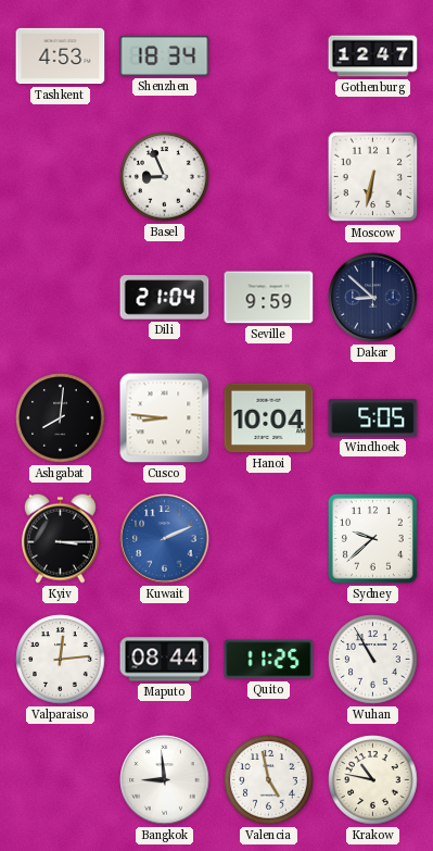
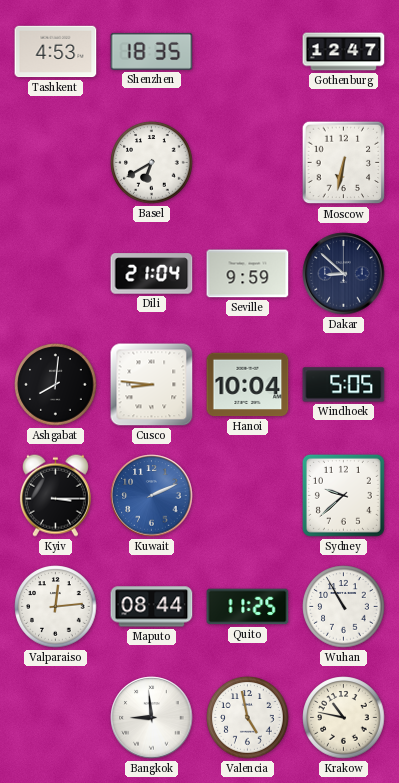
Shenzhen: 18:34 -> 18:35 (152, 51)
Basel: 8:56 -> 6:40 (152, 163)
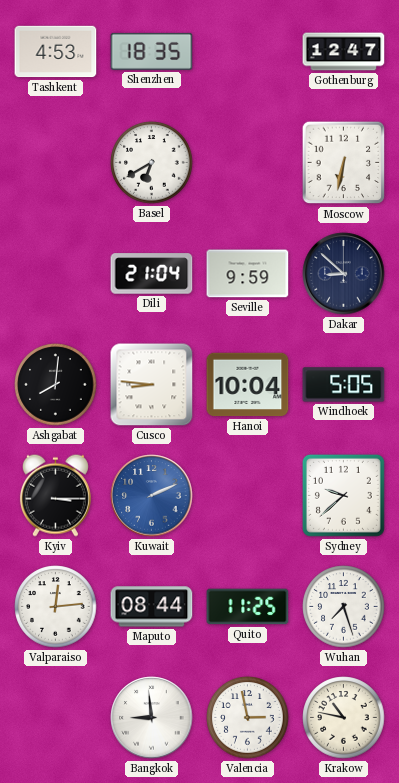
Wuhan: 10:55 -> 7:27 (344, 607)
Valencia: 4:58 -> 2:58 (248, 718)
